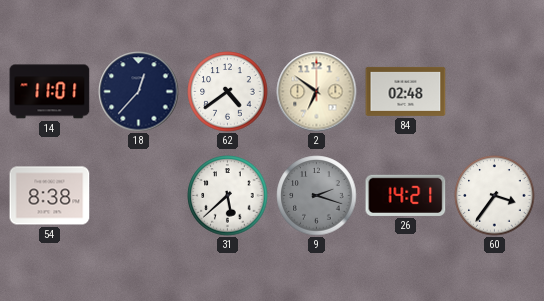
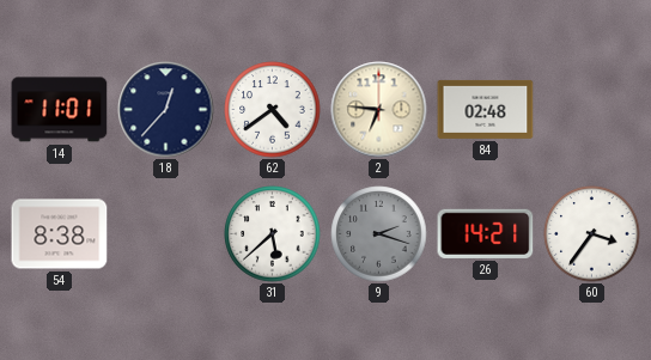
2: 6:51 -> 6:46 (379, 110)
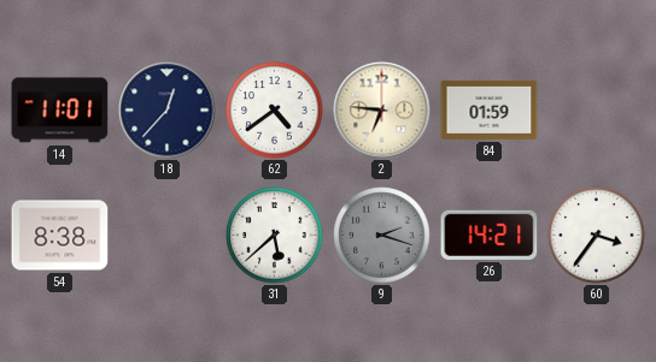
84: 02:48 -> 01:59 (490, 109)
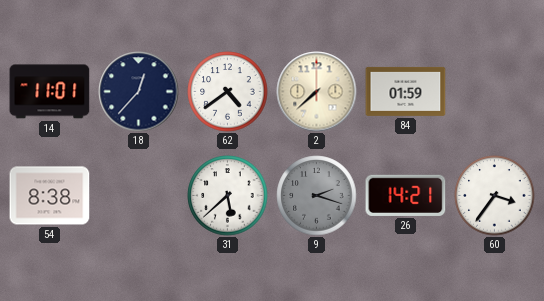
2: 6:46 -> 7:38 (317, 92)
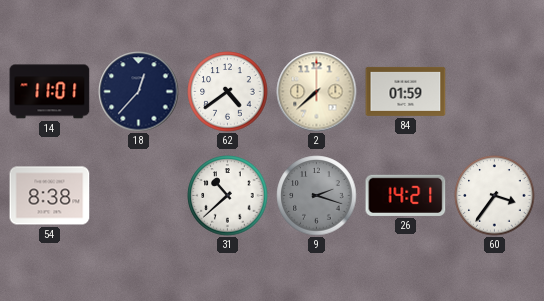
31: 5:38 -> 10:38 (228, 196)
